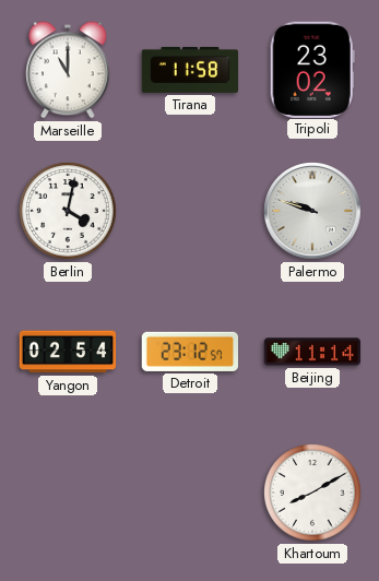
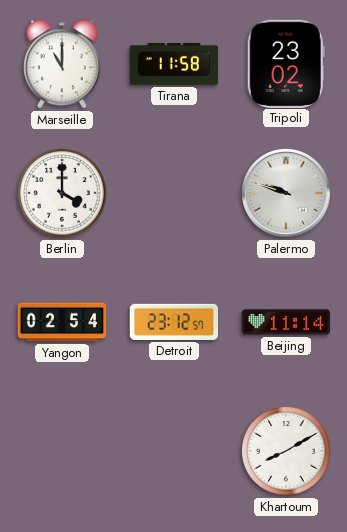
Berlin: 4:02 -> 4:00 (62, 193)
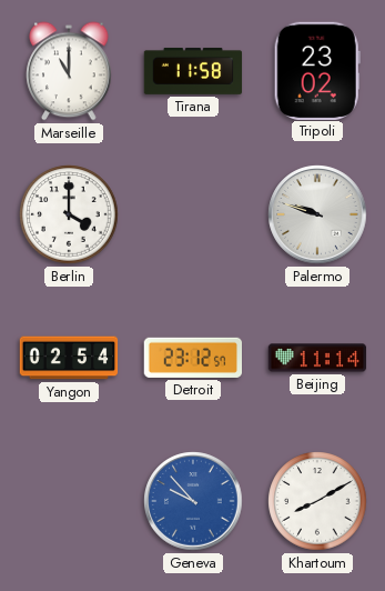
Geneva: none -> 9:53 (193, 501)
